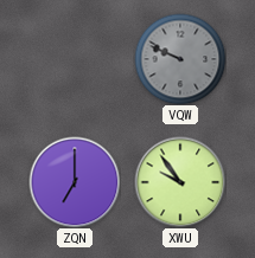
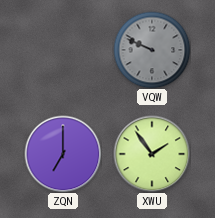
XWU: 9:54 -> 1:54 (152, 154)
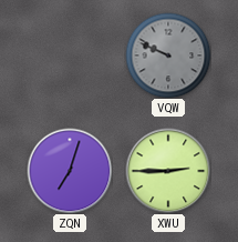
ZQN: 7:00 -> 7:03 (70, 171)
XWU: 1:54 -> 2:45 (168, 171)
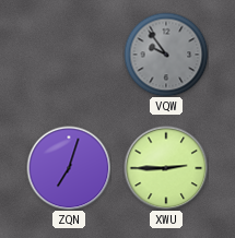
VQW: 9:49 -> 9:54 (166, 55)
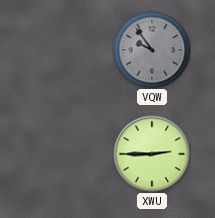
ZQN: 7:03 -> none (69, 168)
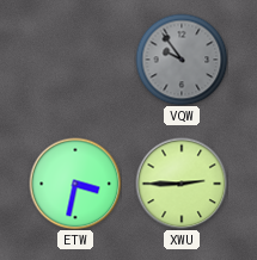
ETW: none -> 3:32 (75, 184)
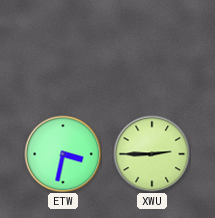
VQW: 9:54 -> none (182, 60)
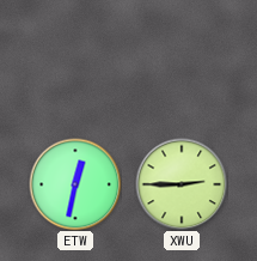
ETW: 3:32 -> 12:32 (75, 184)
